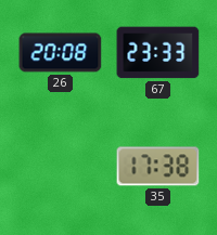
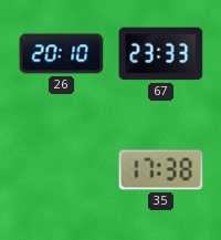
26: 20:08 -> 20:10 (62, 54)
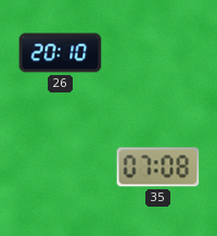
67: 23:33 -> none (161, 54)
35: 17:38 -> 07:08 (158, 167)
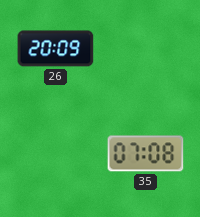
26: 20:10 -> 20:09 (56, 49)
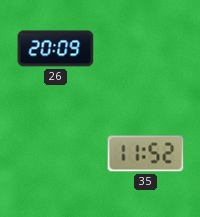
35: 07:08 -> 11:52 (146, 154)
